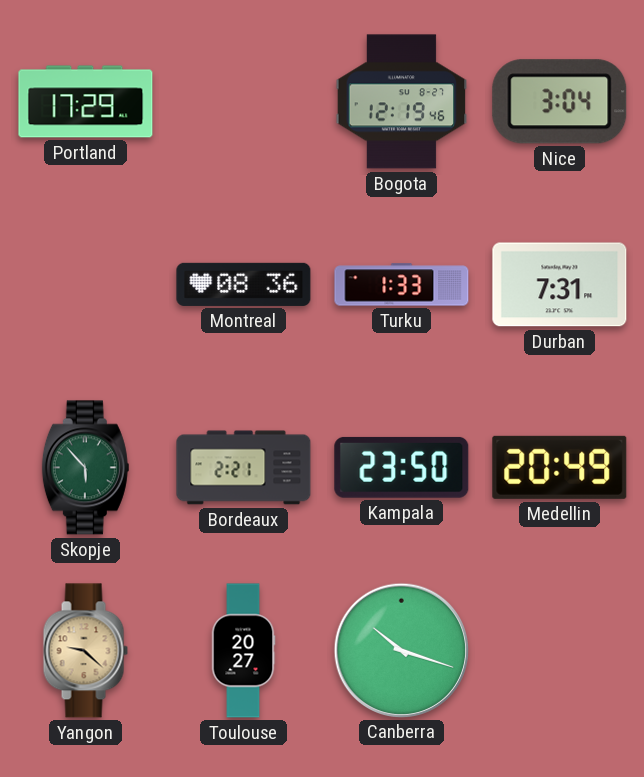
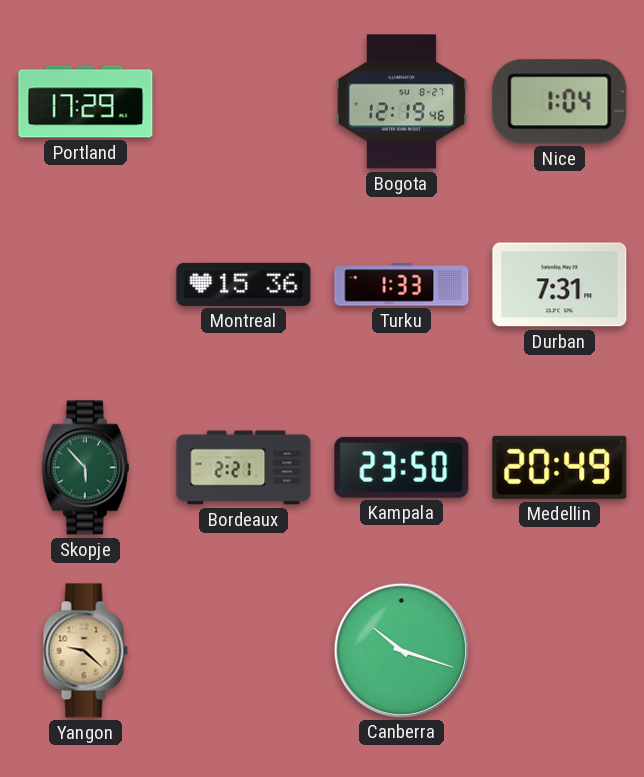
Nice: 3:04 -> 1:04 (560, 102)
Montreal: 08:36 -> 15:36 (244, 284)
Toulouse: 20:27 -> none (243, 651)
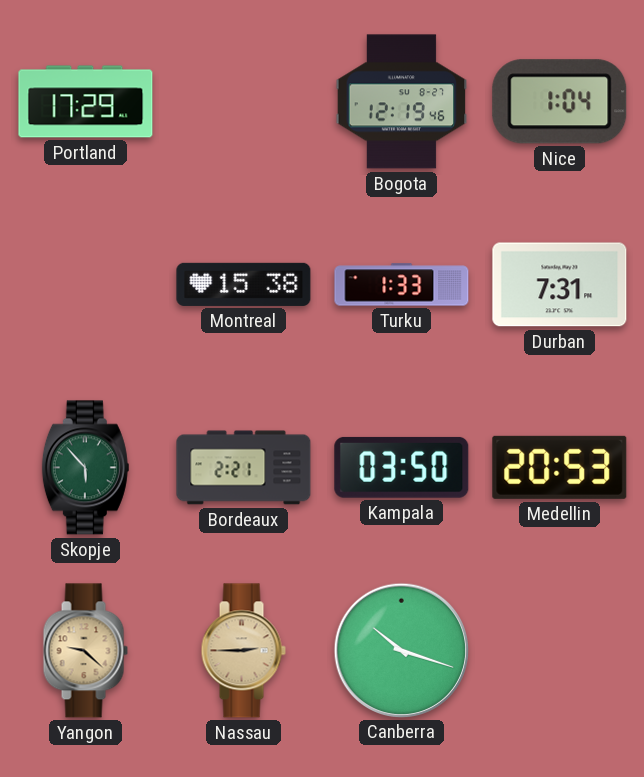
Montreal: 15:36 -> 15:38 (244, 284)
Kampala: 23:50 -> 03:50 (402, 467)
Medellin: 20:49 -> 20:53 (560, 467)
Nassau: none -> 2:45 (243, 651)
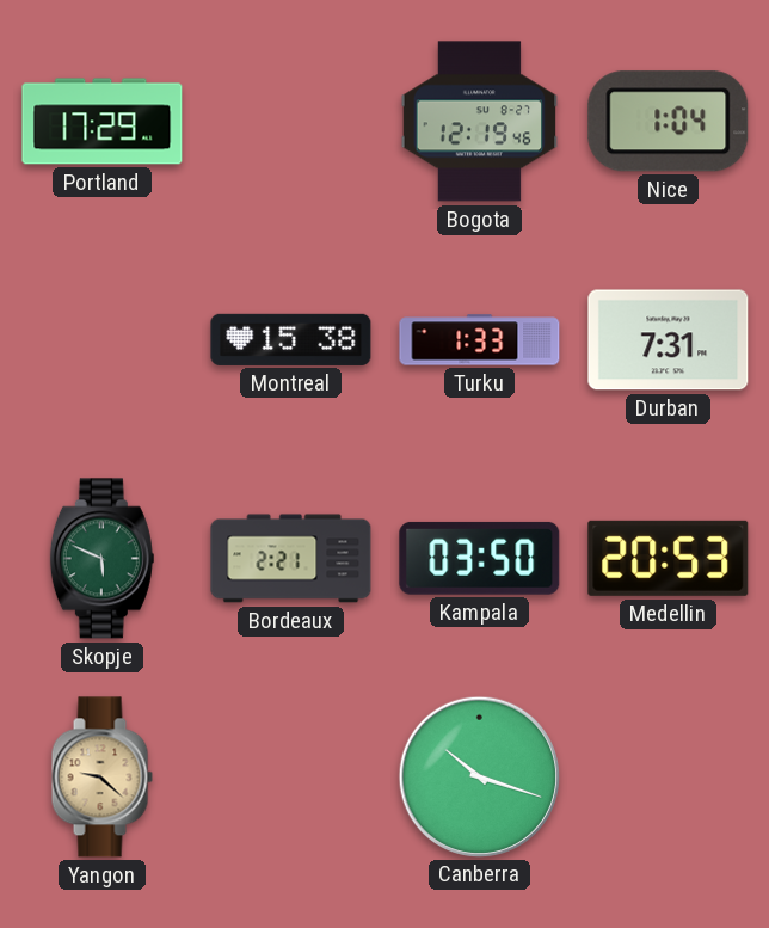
Skopje: 5:53 -> 5:49 (101, 559)
Nassau: 2:45 -> none (243, 651)
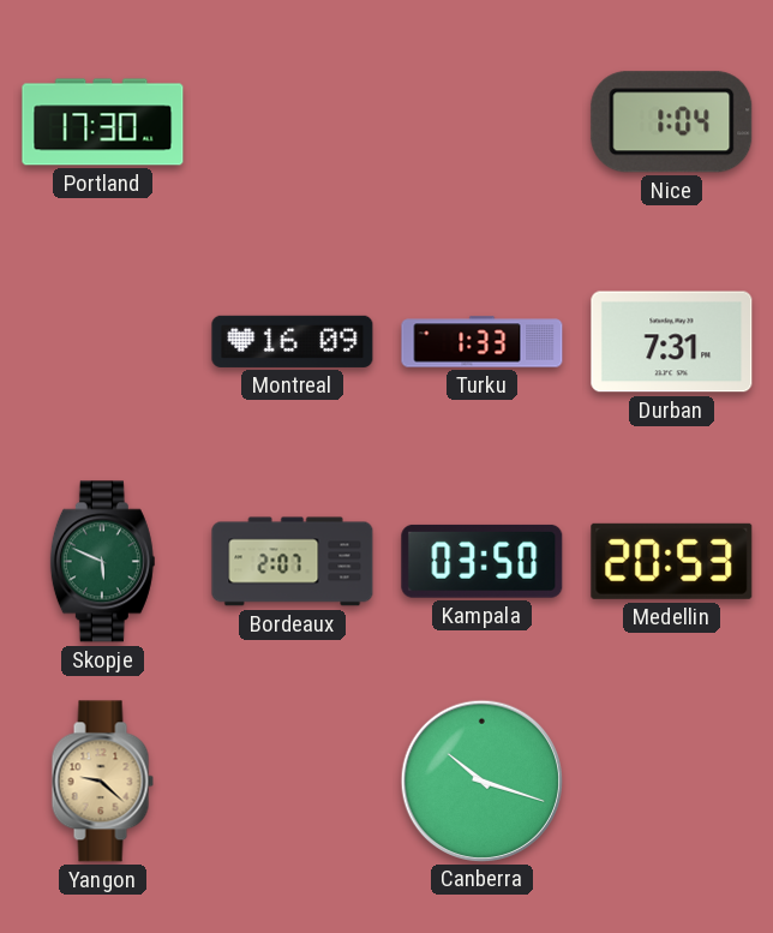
Portland: 17:29 -> 17:30 (103, 122)
Bogota: 12:19 -> none (480, 122)
Montreal: 15:38 -> 16:09 (293, 341)
Bordeaux: 2:21 -> 2:07 (293, 562)
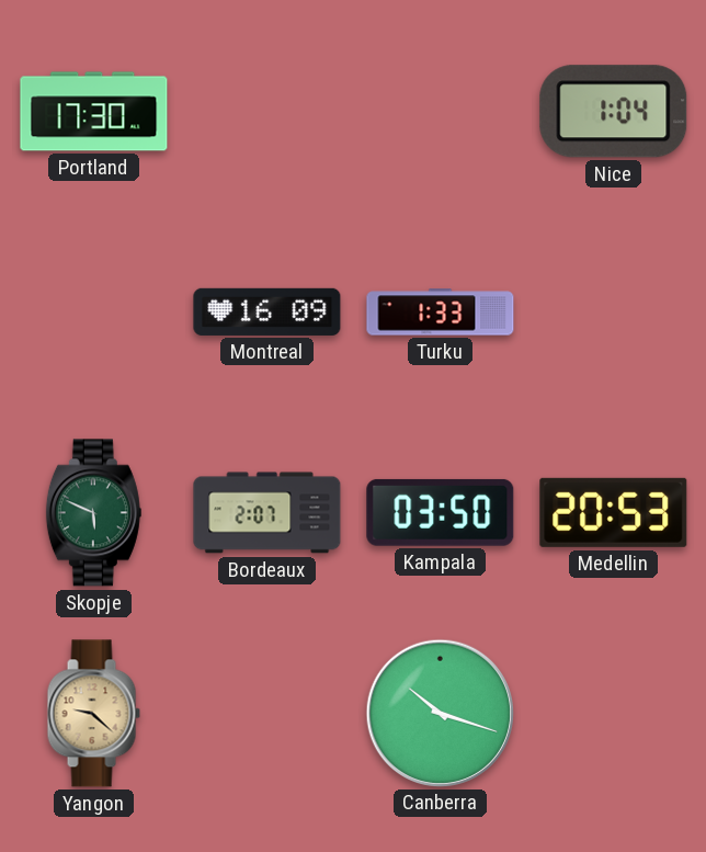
Durban: 7:31 -> none (672, 342)
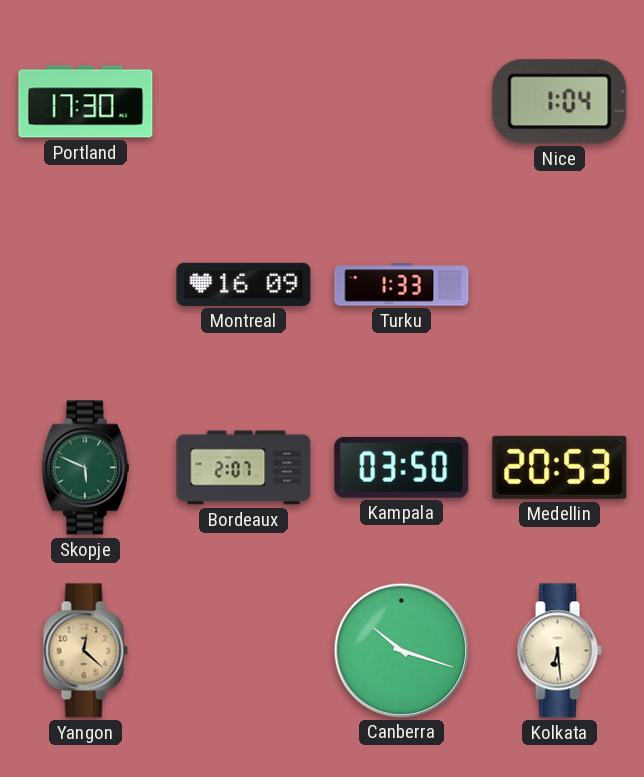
Yangon: 9:22 -> 12:22 (85, 651)
Kolkata: none -> 6:29 (559, 651)
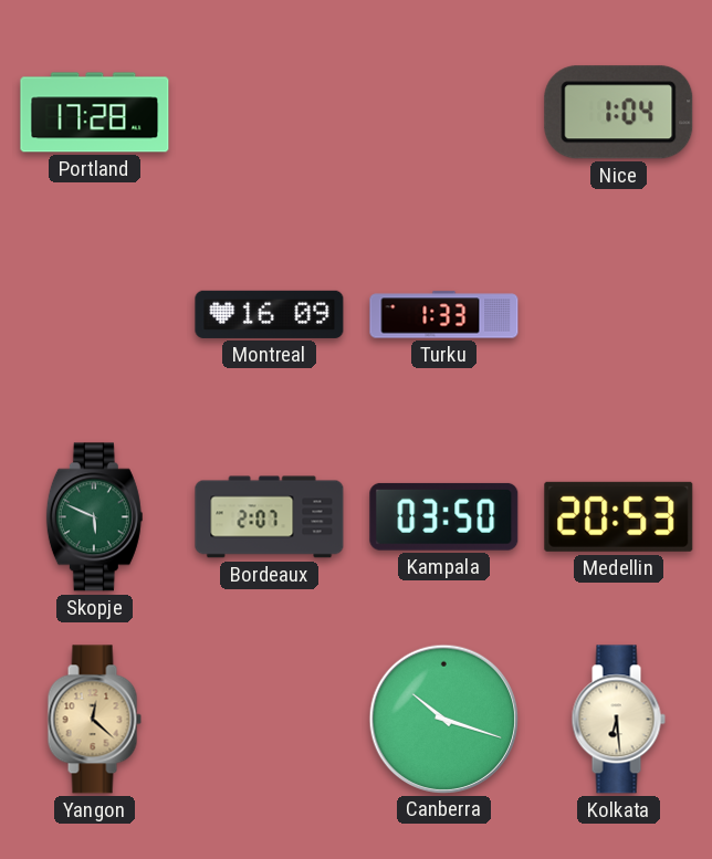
Portland: 17:30 -> 17:28 (95, 113)
